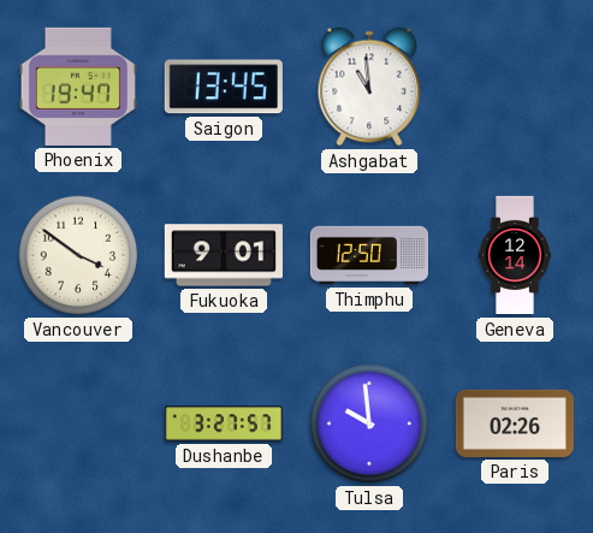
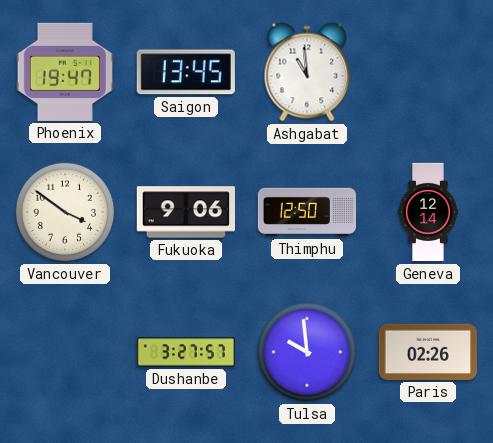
Fukuoka: 9:01 -> 9:06 (186, 212)
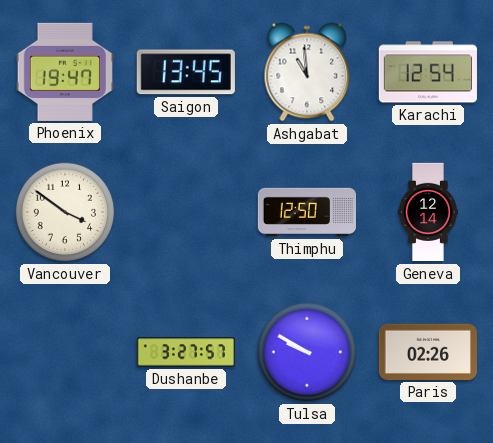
Karachi: none -> 12:54 (428, 72)
Fukuoka: 9:06 -> none (186, 212)
Tulsa: 9:59 -> 9:50 (307, 352)
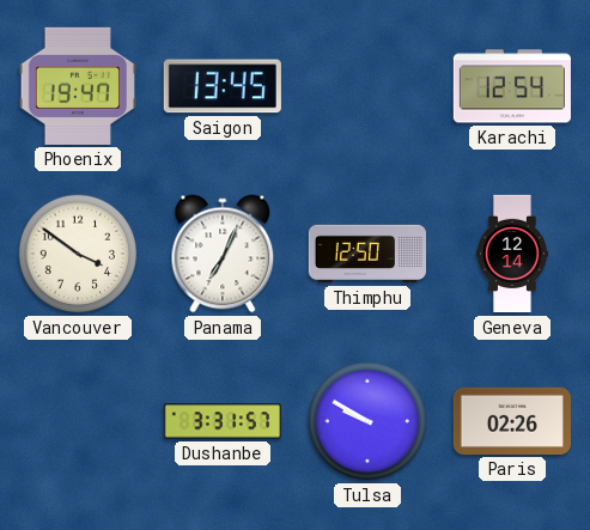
Ashgabat: 10:59 -> none (307, 72)
Panama: none -> 7:04 (223, 254)
Dushanbe: 3:27 -> 3:31 (221, 421)
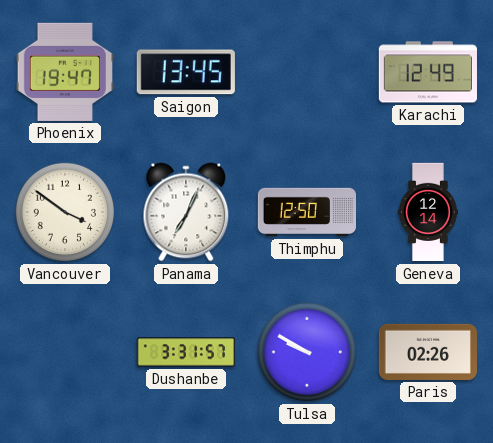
Karachi: 12:54 -> 12:49 (428, 72)
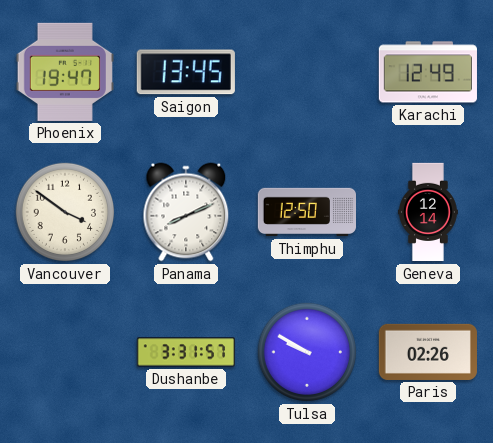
Panama: 7:04 -> 8:11 (186, 212)
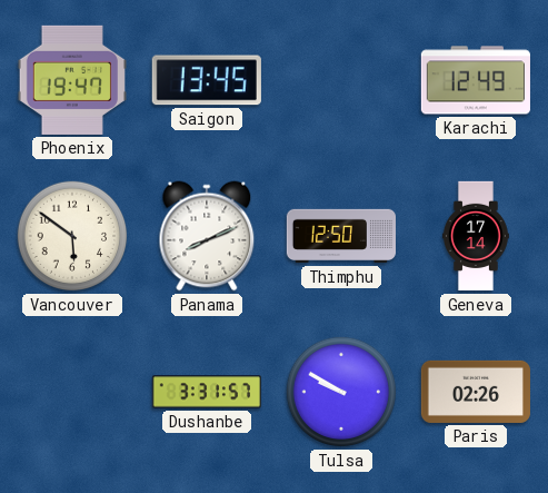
Vancouver: 3:51 -> 5:51 (72, 236)
Geneva: 12:14 -> 17:14 (476, 236)
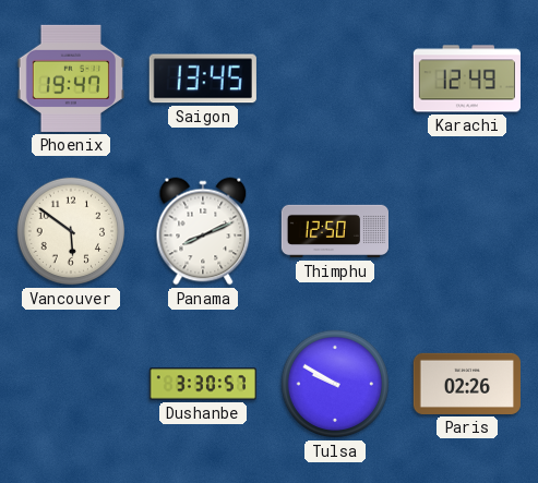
Geneva: 17:14 -> none (476, 236)
Dushanbe: 3:31 -> 3:30 (202, 384)
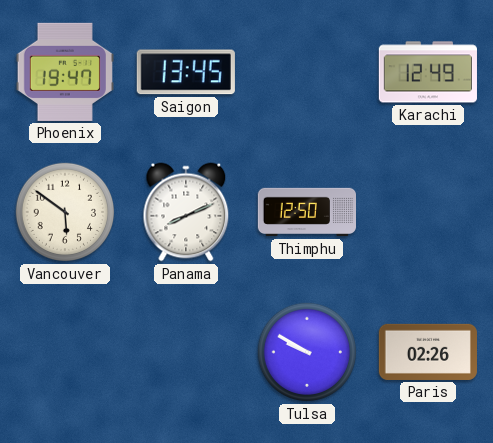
Dushanbe: 3:30 -> none (202, 384)
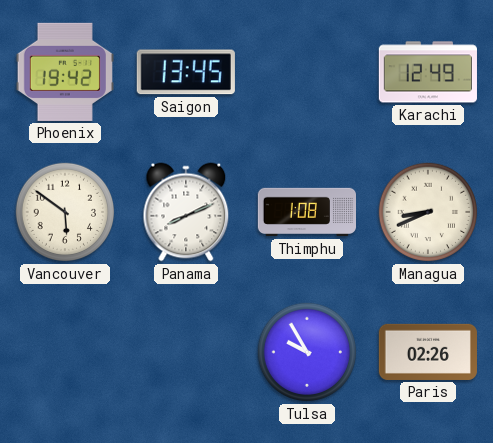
Phoenix: 19:47 -> 19:42 (65, 72)
Thimphu: 12:50 -> 1:08 (306, 212)
Managua: none -> 8:41 (428, 212)
Tulsa: 9:50 -> 9:55 (307, 352)
